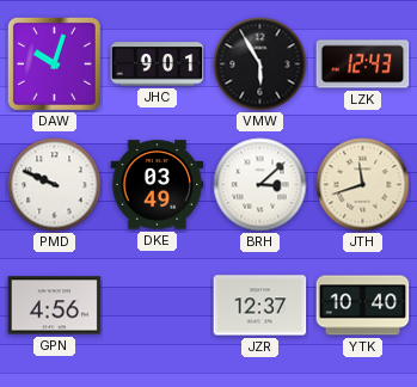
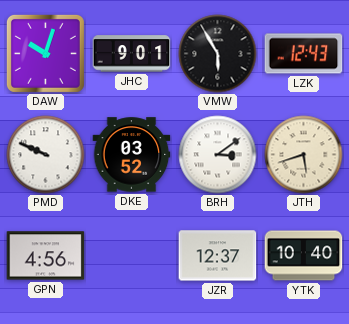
DKE: 03:49 -> 03:52 (132, 155)
BRH: 3:08 -> 3:09 (218, 155)
JTH: 11:42 -> 5:42 (304, 155)
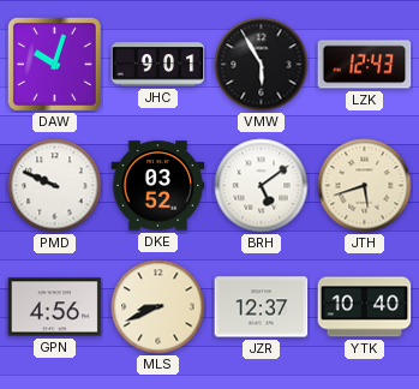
BRH: 3:09 -> 5:09 (262, 186)
MLS: none -> 8:41 (158, 307)
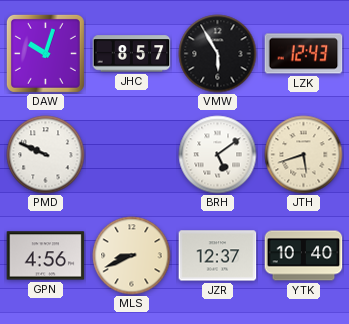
JHC: 9:01 -> 8:57 (132, 54)
DKE: 03:52 -> none (158, 186)
